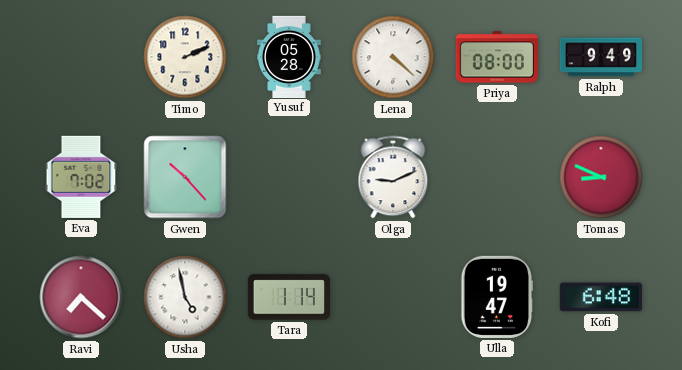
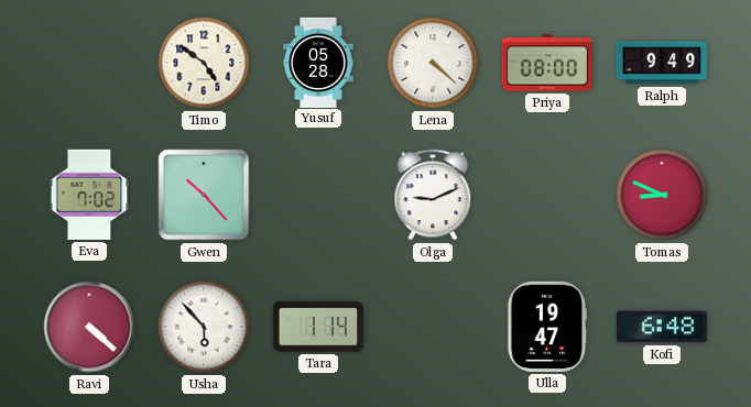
Timo: 2:11 -> 4:51 (204, 63)
Ravi: 7:22 -> 4:22 (89, 327)
Usha: 4:58 -> 5:53 (204, 327)
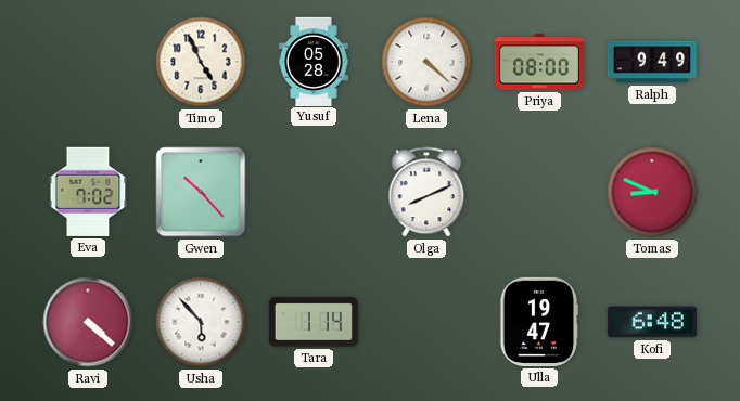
Timo: 4:51 -> 4:56 (201, 62)
Olga: 9:11 -> 8:11 (426, 192)
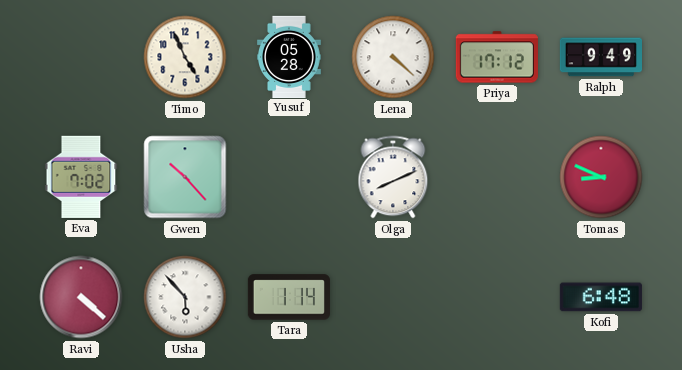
Priya: 08:00 -> 17:12 (497, 57)
Ulla: 19:47 -> none (539, 322)
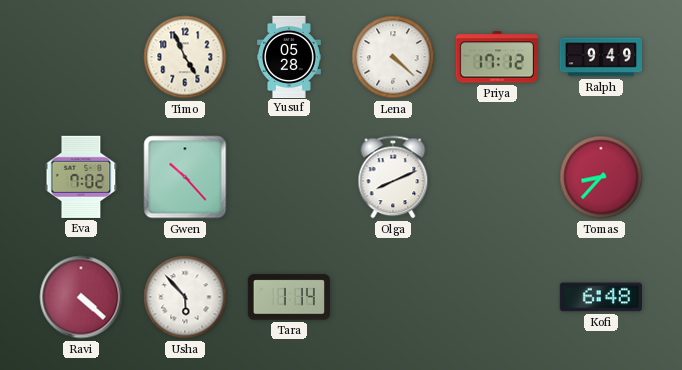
Tomas: 8:49 -> 8:37 (601, 177)
